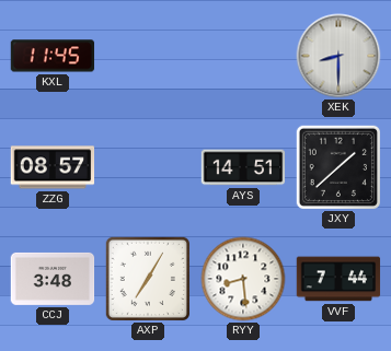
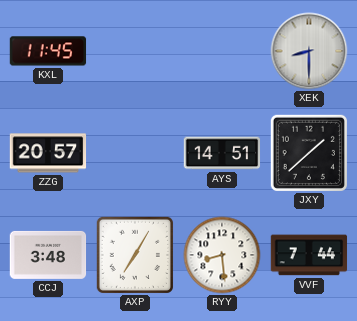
ZZG: 08:57 -> 20:57 (48, 153)
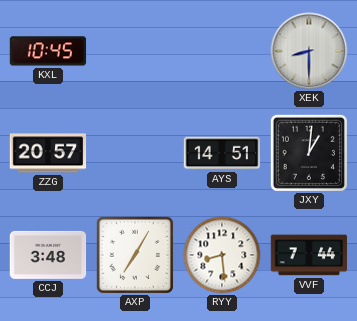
KXL: 11:45 -> 10:45 (48, 51)
JXY: 1:38 -> 1:01 (309, 153)
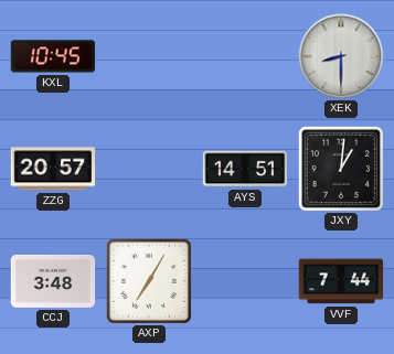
RYY: 8:29 -> none (222, 255)
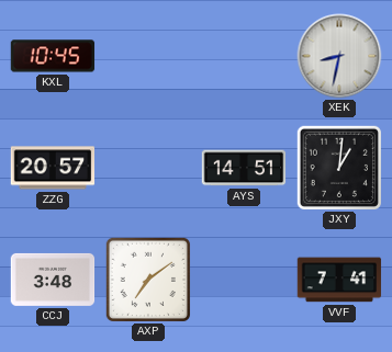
XEK: 8:30 -> 8:32 (339, 56)
AXP: 7:05 -> 7:09 (148, 280)
VVF: 7:44 -> 7:41 (339, 280)
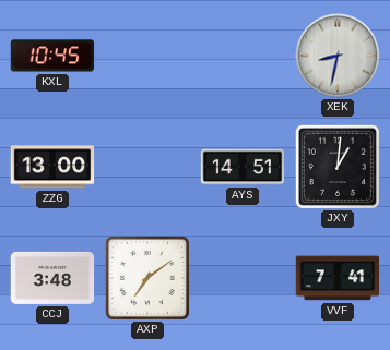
ZZG: 20:57 -> 13:00 (52, 167)
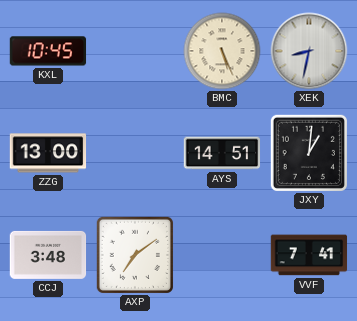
BMC: none -> 5:26 (222, 51)
